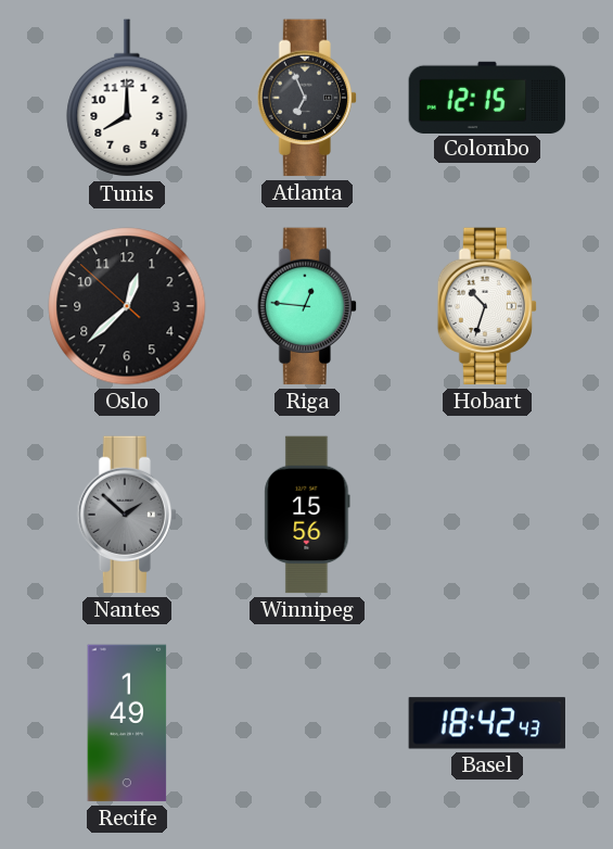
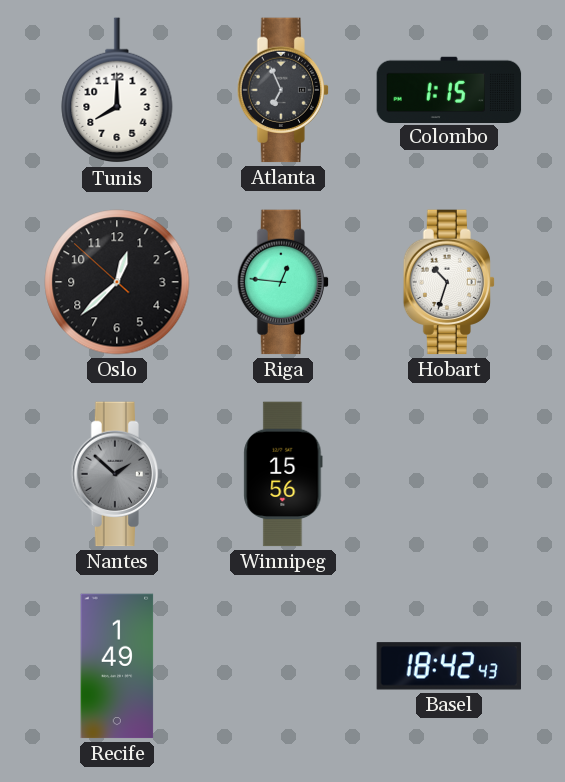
Colombo: 12:15 -> 1:15 (449, 89)
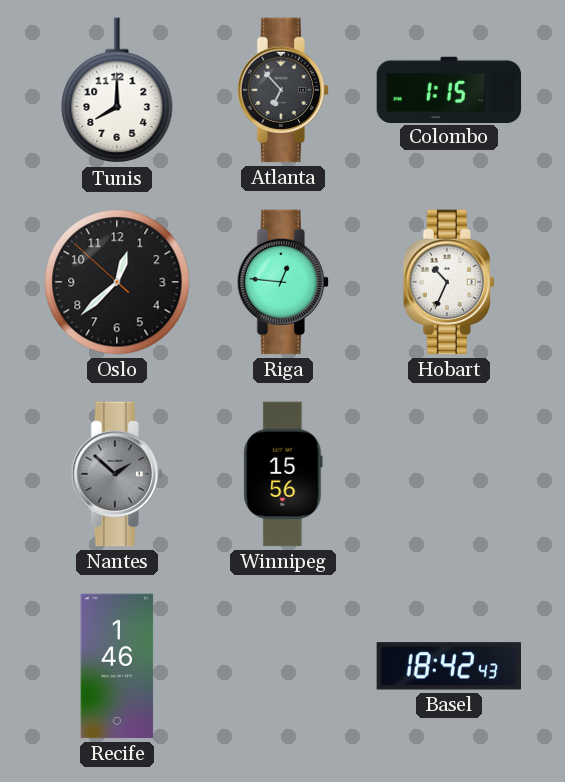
Atlanta: 6:56 -> 6:53 (283, 90)
Hobart: 10:33 -> 10:34 (449, 282)
Recife: 1:49 -> 1:46 (117, 666)
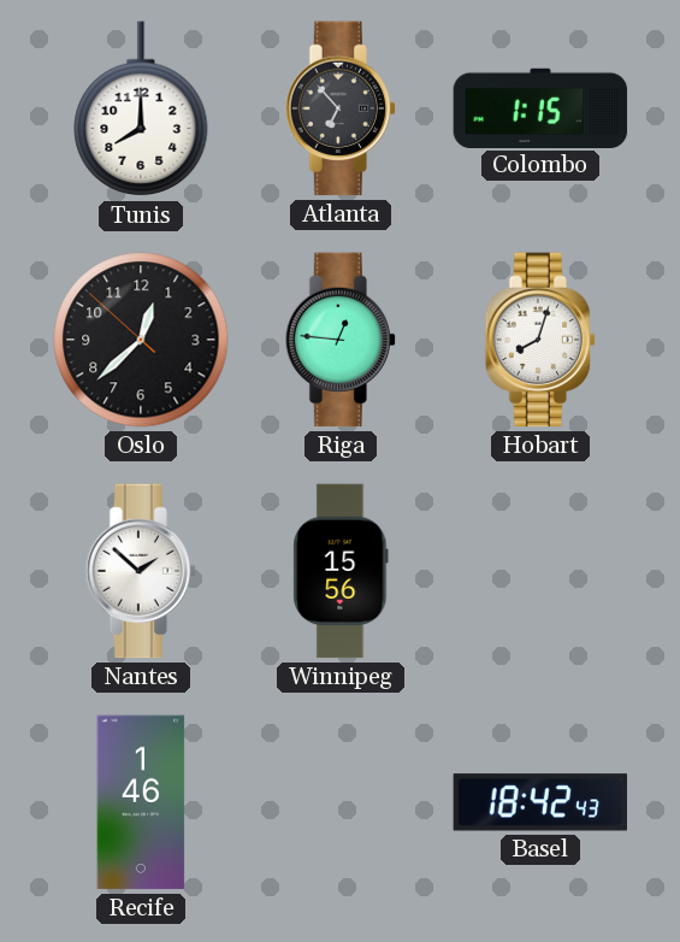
Hobart: 10:34 -> 8:03 (540, 340)
Nantes dial: grey -> white (141, 571)
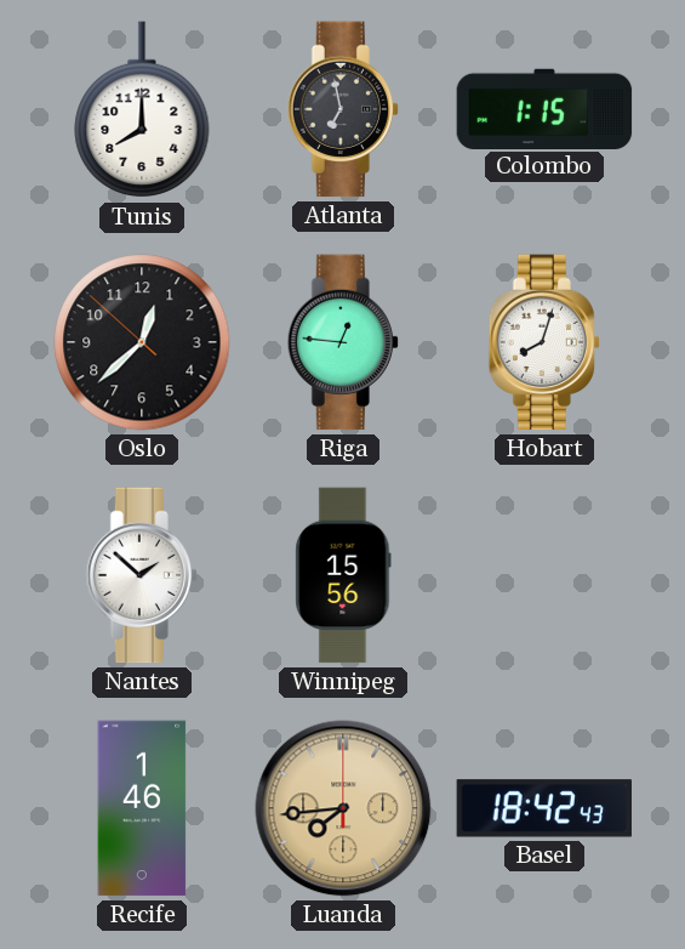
Atlanta: 6:53 -> 6:58 (343, 109)
Luanda: none -> 7:44 (343, 808)
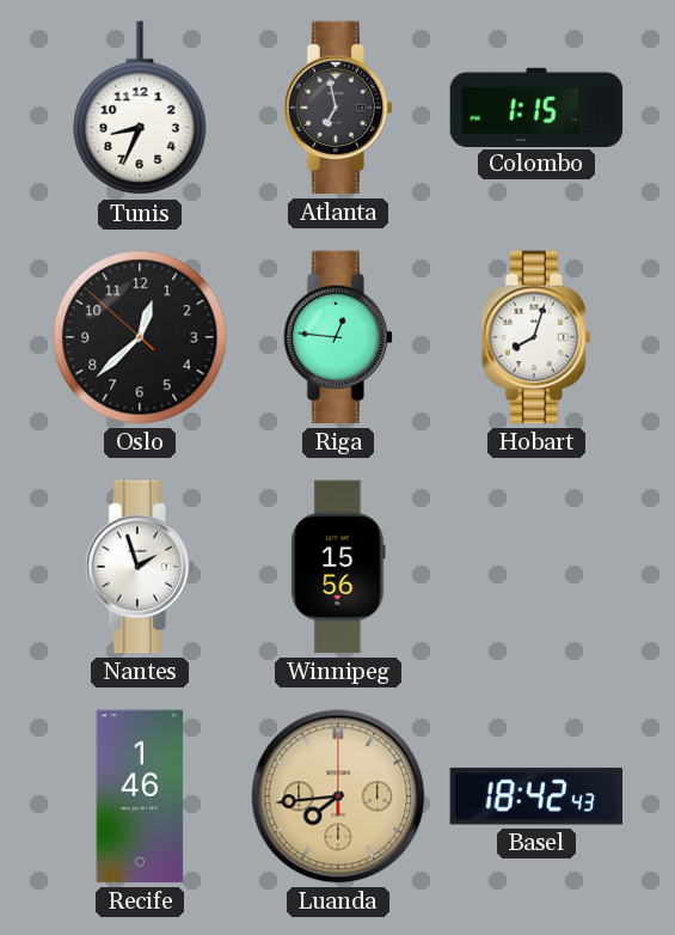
Tunis: 8:00 -> 8:34 (140, 109)
Nantes: 1:52 -> 1:57 (140, 567)
